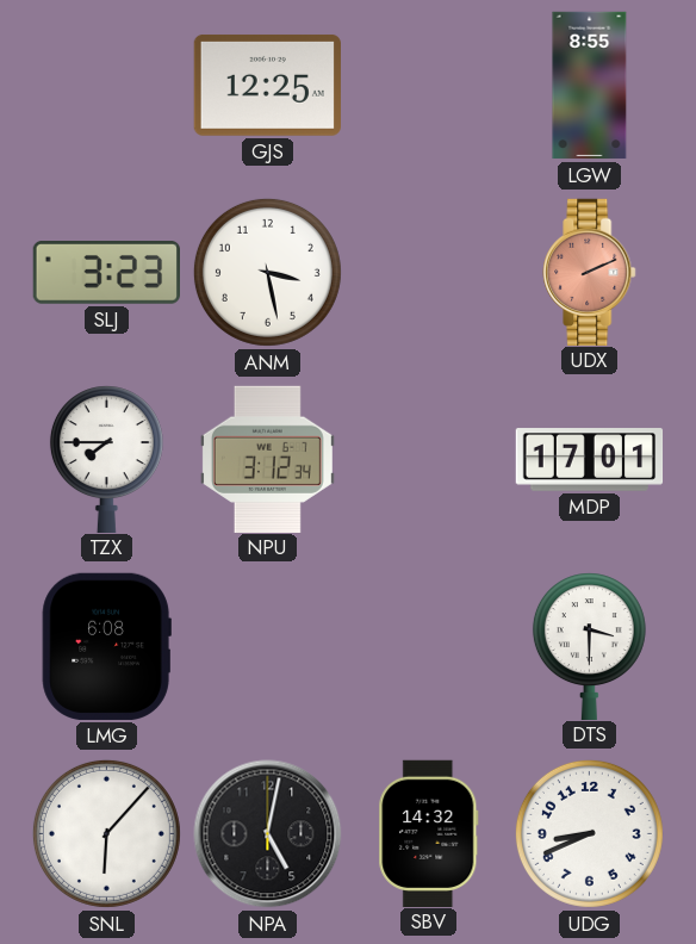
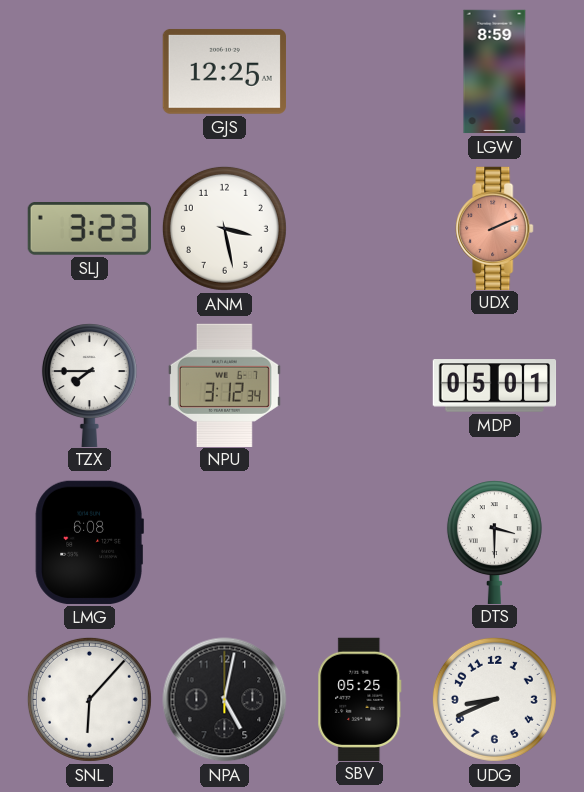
LGW: 8:55 -> 8:59 (495, 72)
MDP: 17:01 -> 05:01 (495, 386)
SBV: 14:32 -> 05:25 (360, 699)
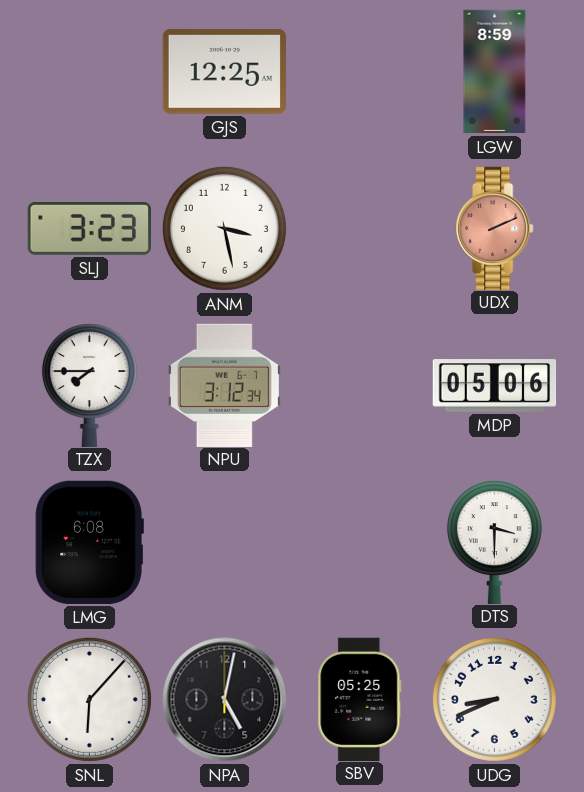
MDP: 05:01 -> 05:06 (495, 386)
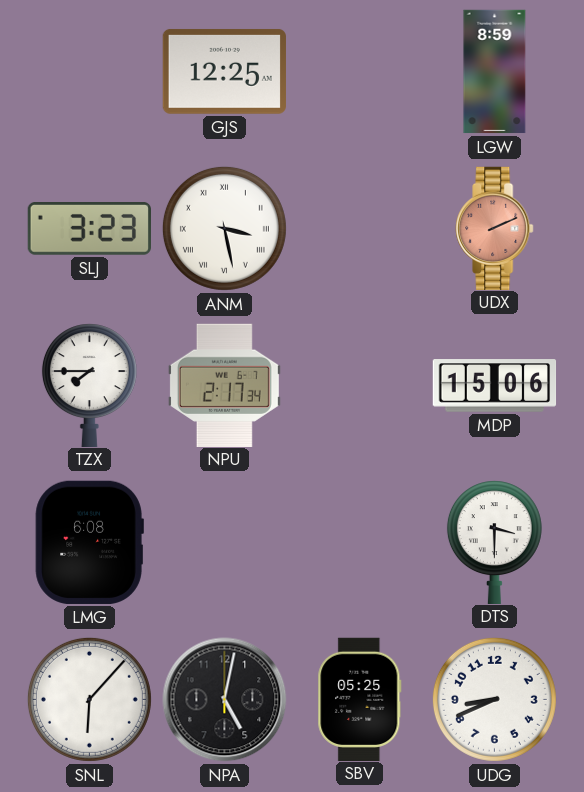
ANM numerals: Arabic -> Roman (224, 228)
NPU: 3:12 -> 2:17 (224, 385)
MDP: 05:06 -> 15:06 (495, 386)
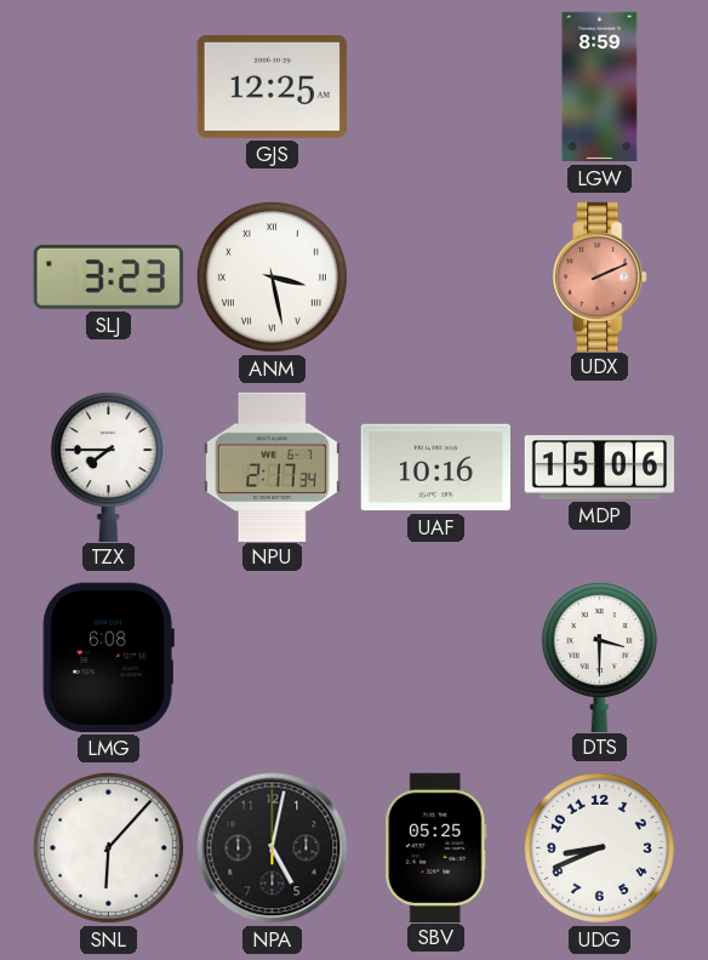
UAF: none -> 10:16 (435, 468)
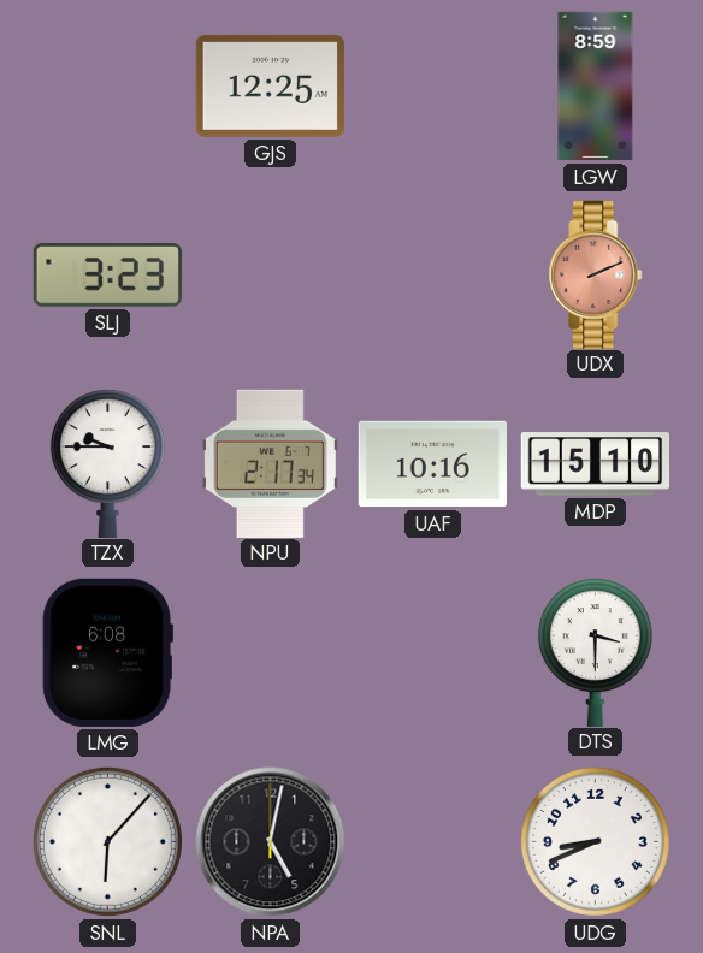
ANM: 3:28 -> none (272, 276)
TZX: 7:45 -> 9:45 (107, 463)
MDP: 15:06 -> 15:10 (596, 464)
SBV: 05:25 -> none (436, 847)
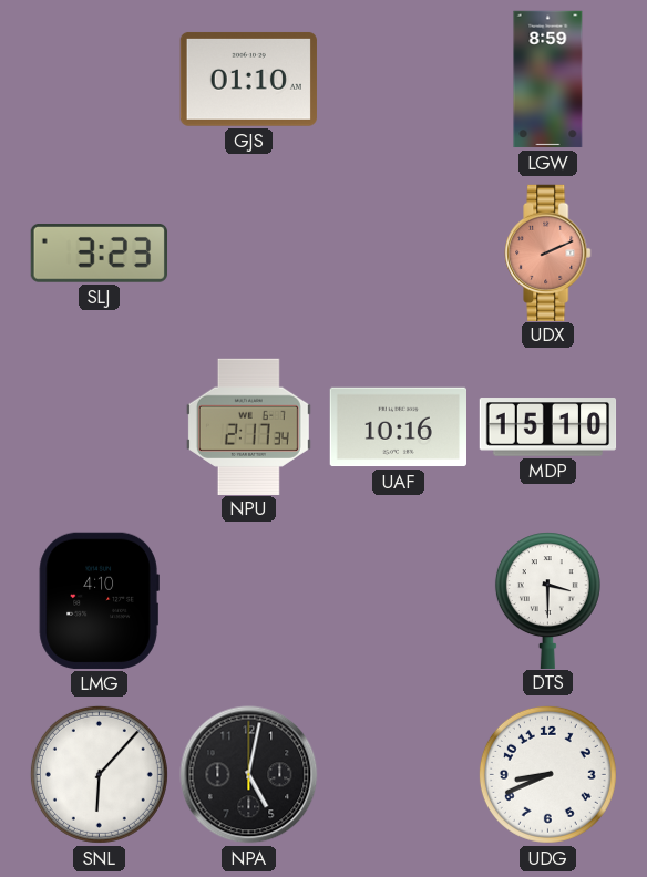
GJS: 12:25 -> 01:10 (248, 79)
TZX: 9:45 -> none (107, 463)
LMG: 6:08 -> 4:10 (99, 600)
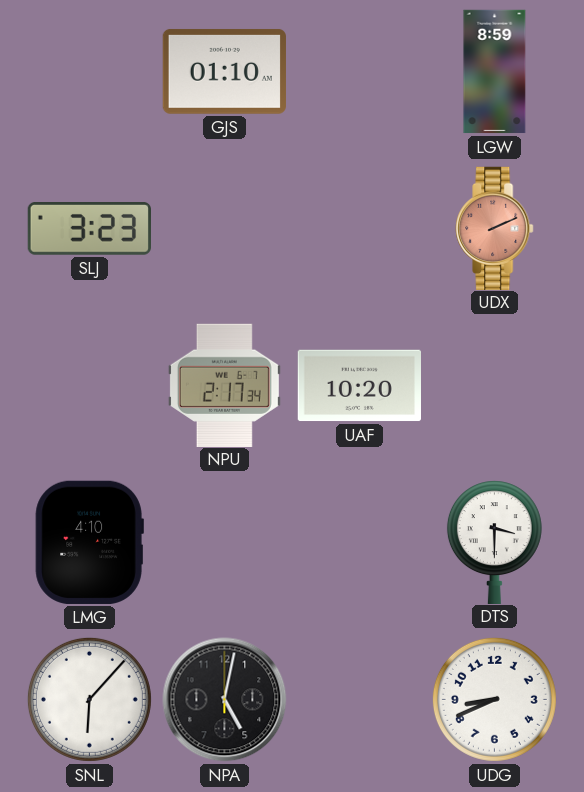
UAF: 10:16 -> 10:20 (359, 386)
MDP: 15:10 -> none (548, 427)
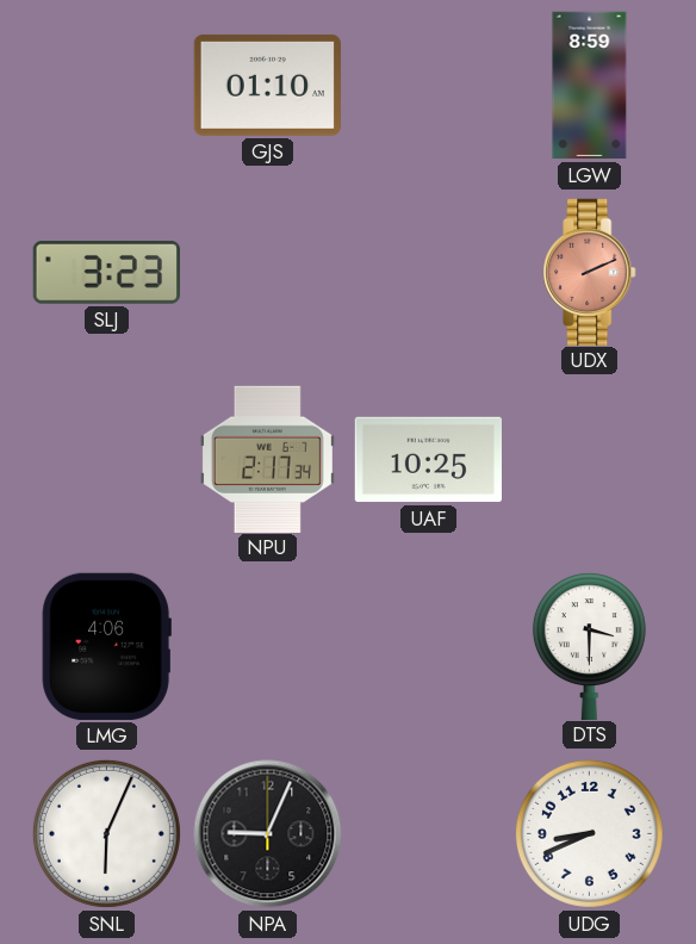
UAF: 10:20 -> 10:25 (428, 460)
LMG: 4:10 -> 4:06 (106, 646)
SNL: 6:07 -> 6:04 (106, 833)
NPA: 5:02 -> 9:04 (268, 834)
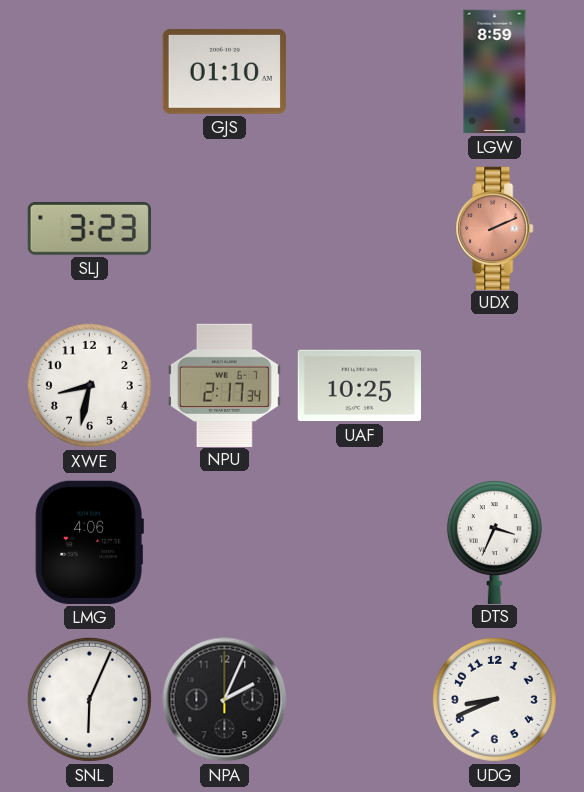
XWE: none -> 8:32 (89, 385)
DTS: 3:30 -> 3:34 (494, 542)
NPA: 9:04 -> 2:04 (225, 700)
